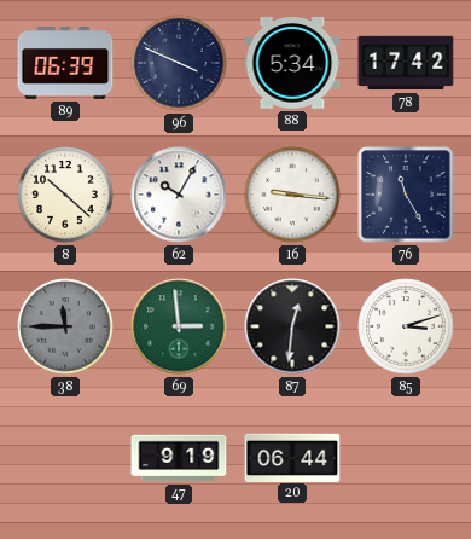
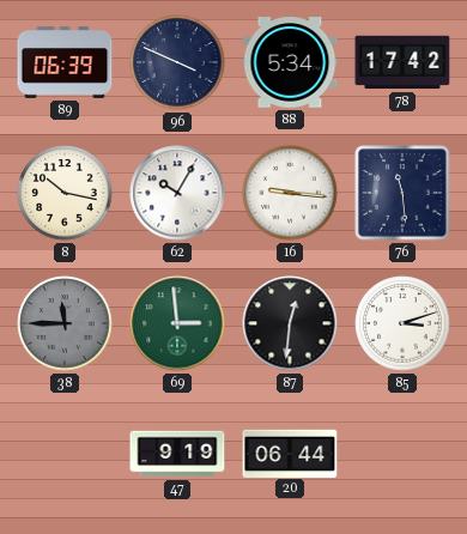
8: 10:22 -> 10:17 (65, 193)
76: 11:25 -> 11:29 (402, 193)
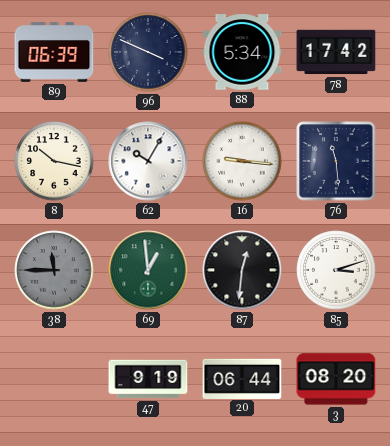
69: 2:59 -> 12:59 (148, 270)
3: none -> 08:20 (336, 379)
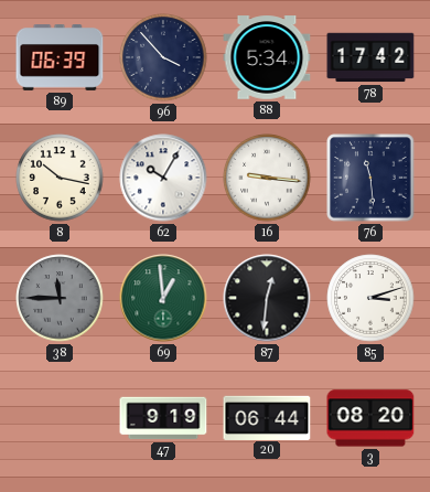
96: 3:49 -> 3:53 (163, 57)
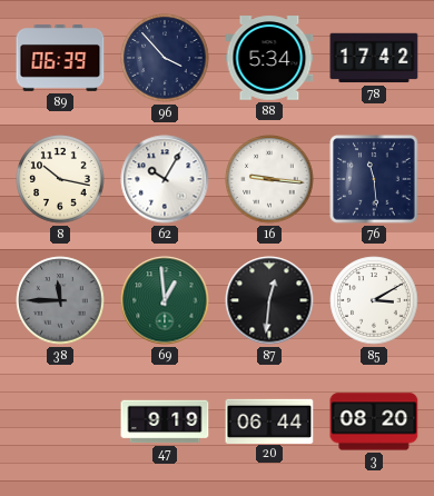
85: 3:12 -> 3:10 (374, 300)
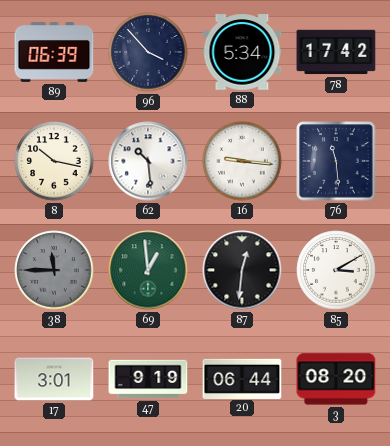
62: 10:05 -> 10:29 (148, 161)
17: none -> 3:01 (54, 379)
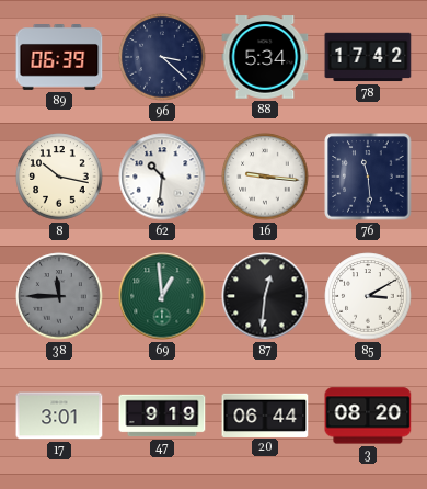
96: 3:53 -> 3:22 (162, 57)
62: 10:29 -> 10:31 (162, 177)
